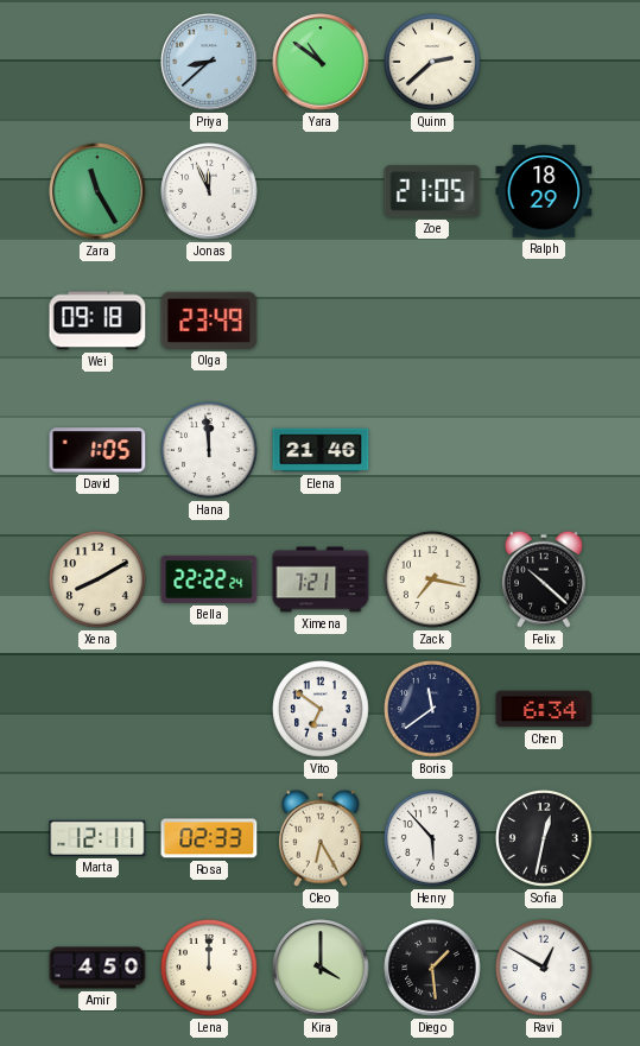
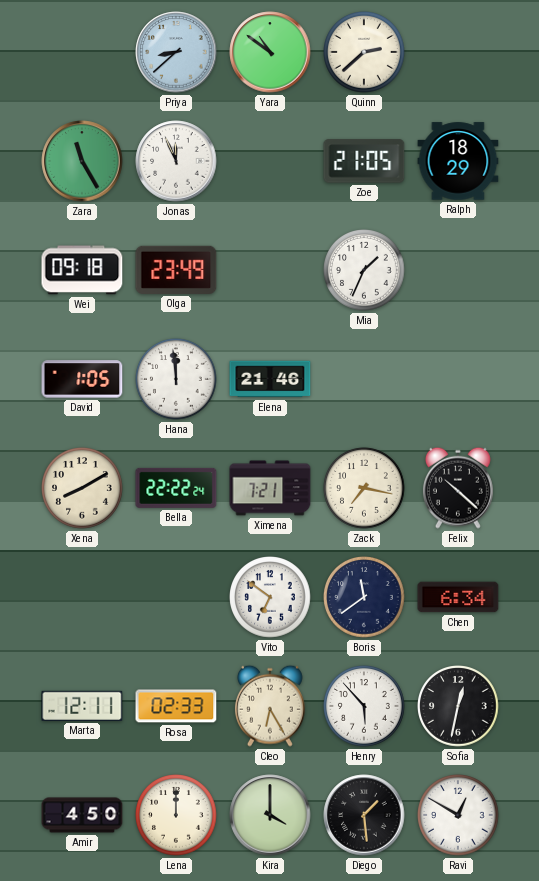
Mia: none -> 1:34 (365, 271)
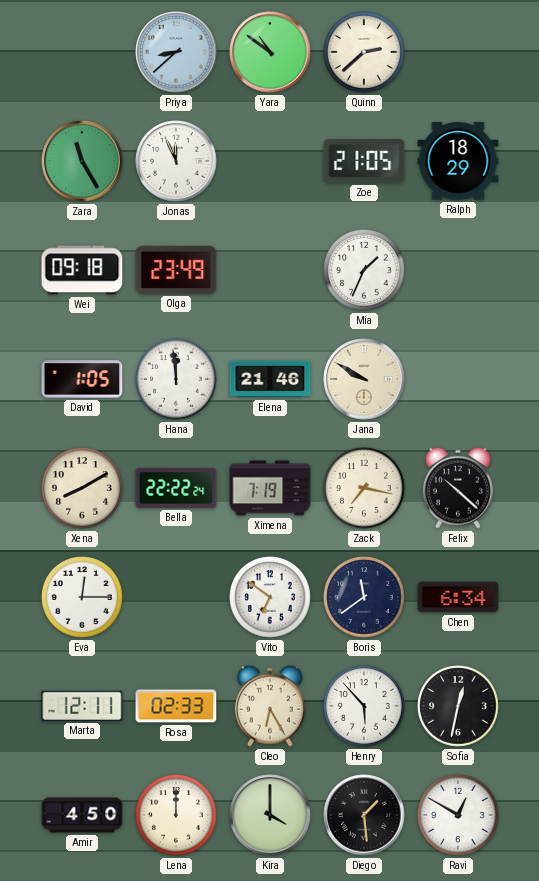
Jana: none -> 9:50 (364, 379)
Ximena: 7:21 -> 7:19 (270, 488)
Eva: none -> 12:15 (83, 598)
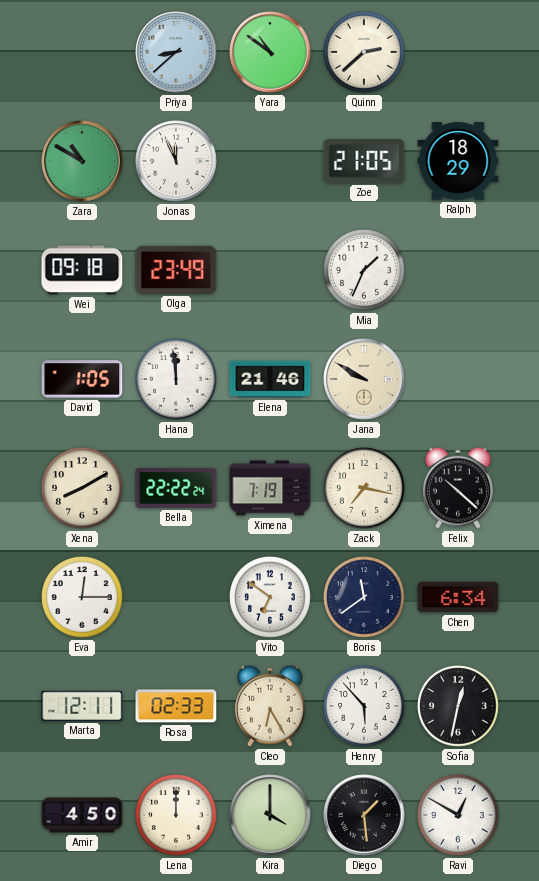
Zara: 11:25 -> 10:50 (82, 161)
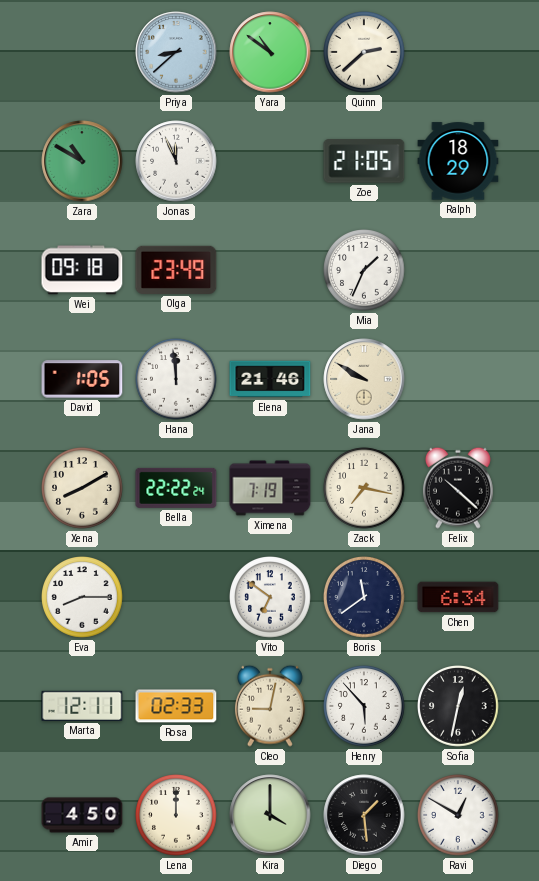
Eva: 12:15 -> 8:15 (83, 598)
Cleo: 6:25 -> 9:02 (270, 706)
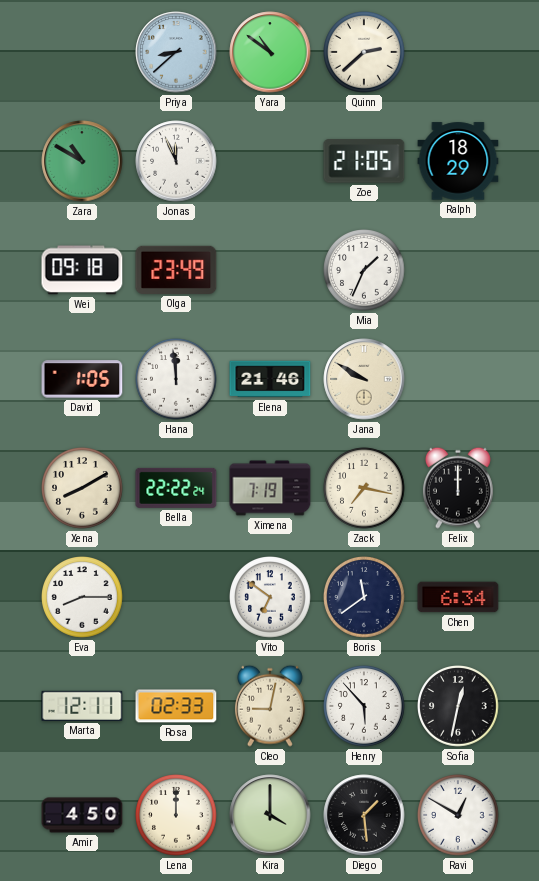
Felix: 10:22 -> 12:00 (458, 488)
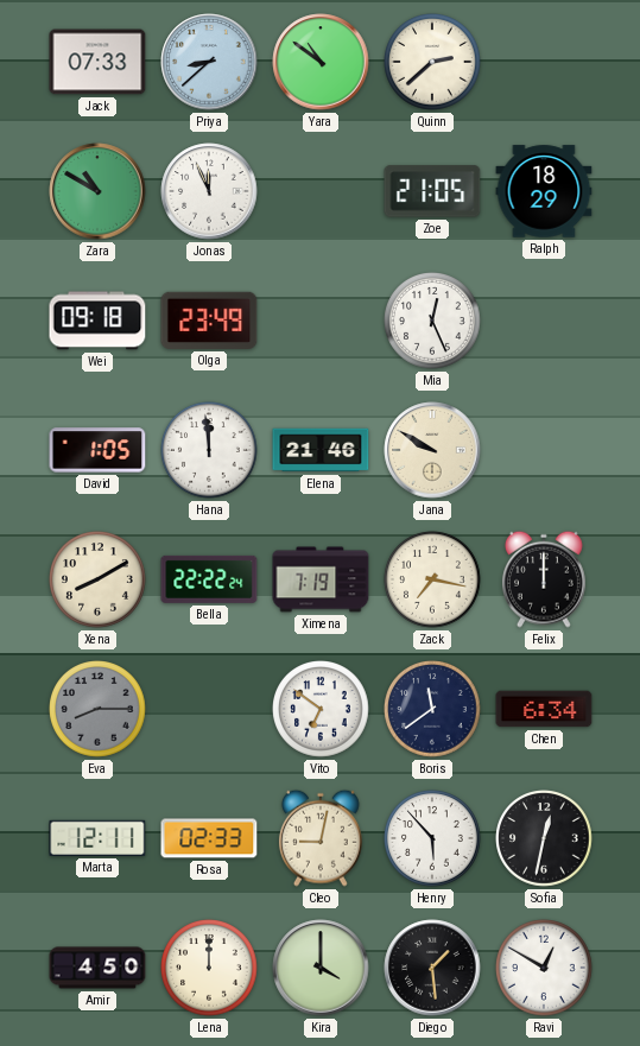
Jack: none -> 07:33 (97, 62)
Mia: 1:34 -> 12:26 (433, 322)
Eva dial: white -> grey (99, 710)
